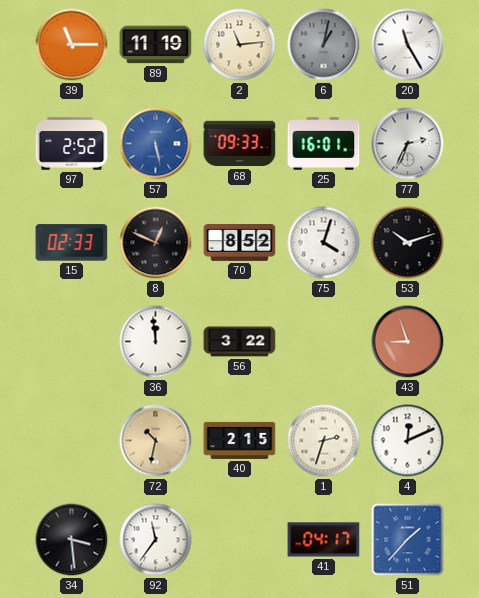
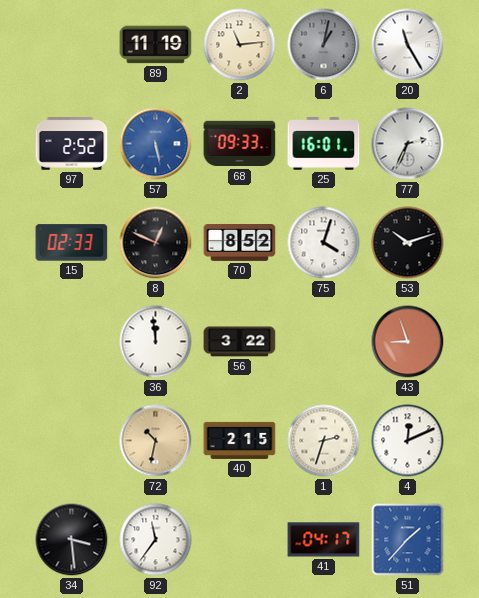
39: 11:15 -> none (72, 45)
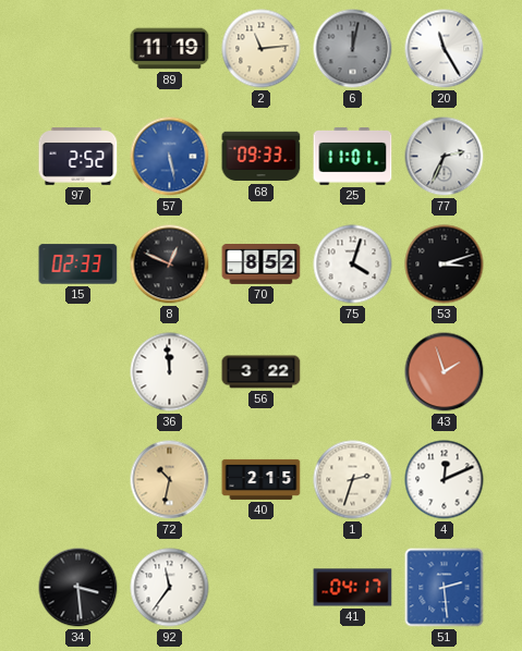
6: 1:02 -> 12:02 (353, 49)
25: 16:01 -> 11:01 (353, 157)
53: 10:12 -> 3:12 (445, 265)
43: 8:57 -> 1:57 (445, 372)
51: 1:37 -> 2:29 (445, 588)
